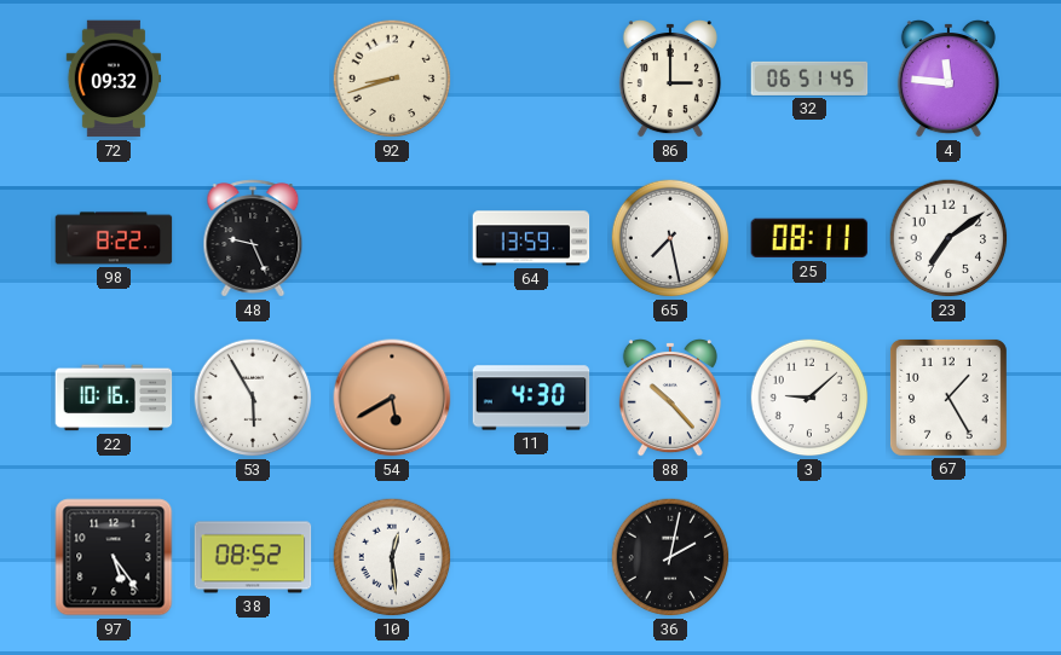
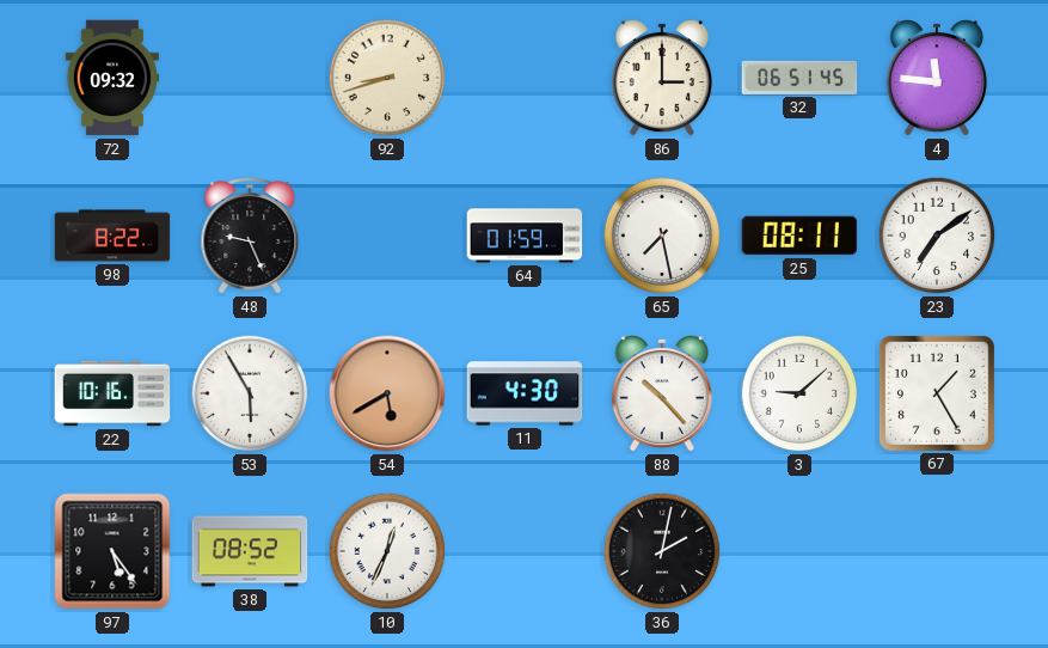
64: 13:59 -> 01:59 (525, 236)
10: 12:29 -> 12:34 (387, 551)
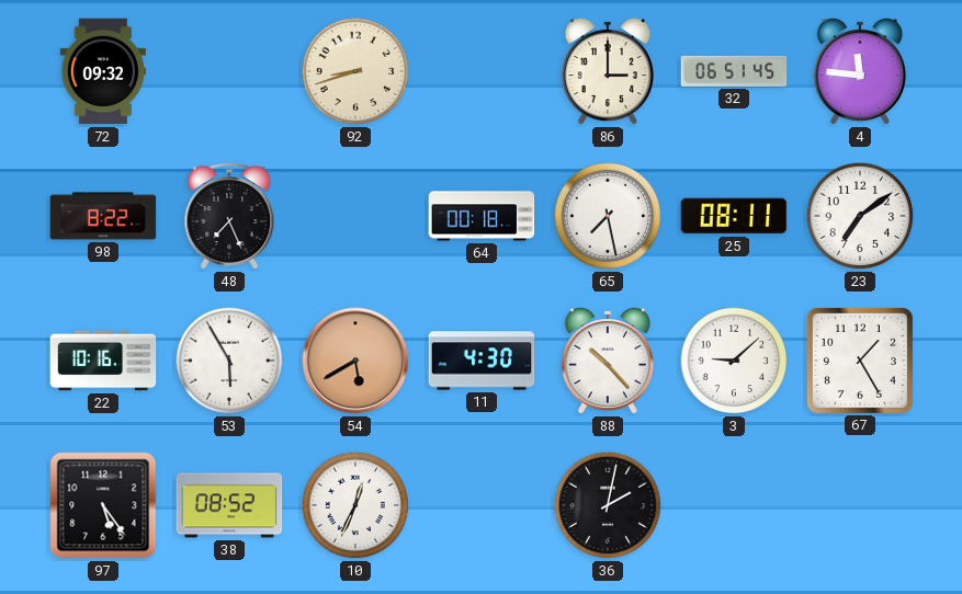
48: 9:26 -> 7:26 (229, 216)
64: 01:59 -> 00:18 (482, 216)
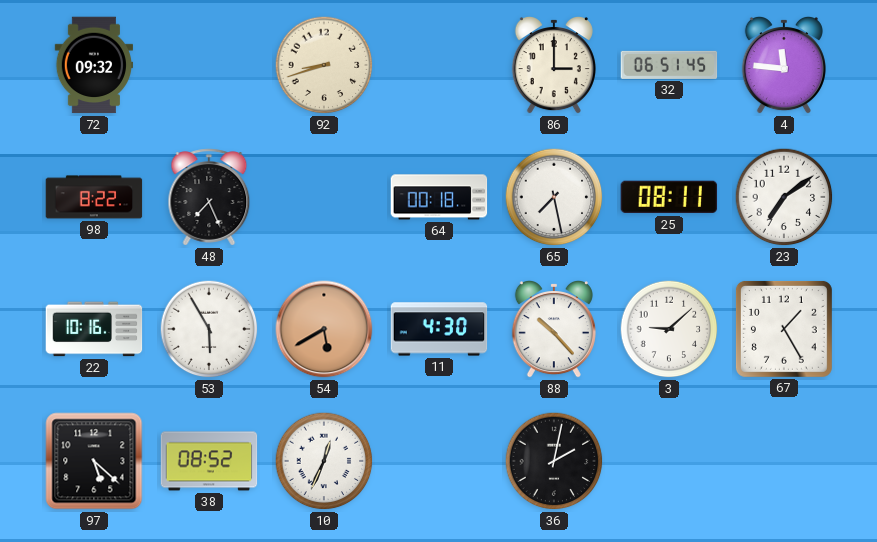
97: 5:24 -> 5:22 (94, 461)
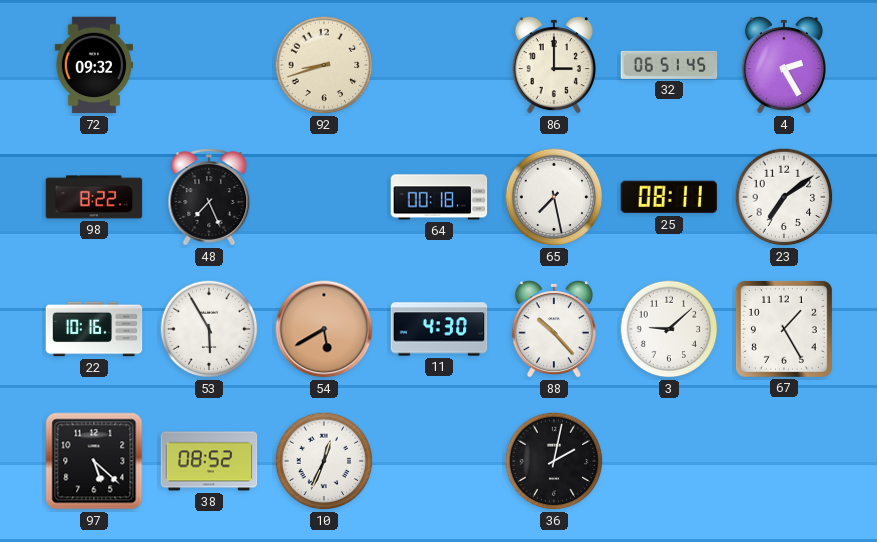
4: 11:46 -> 2:25 (784, 66)
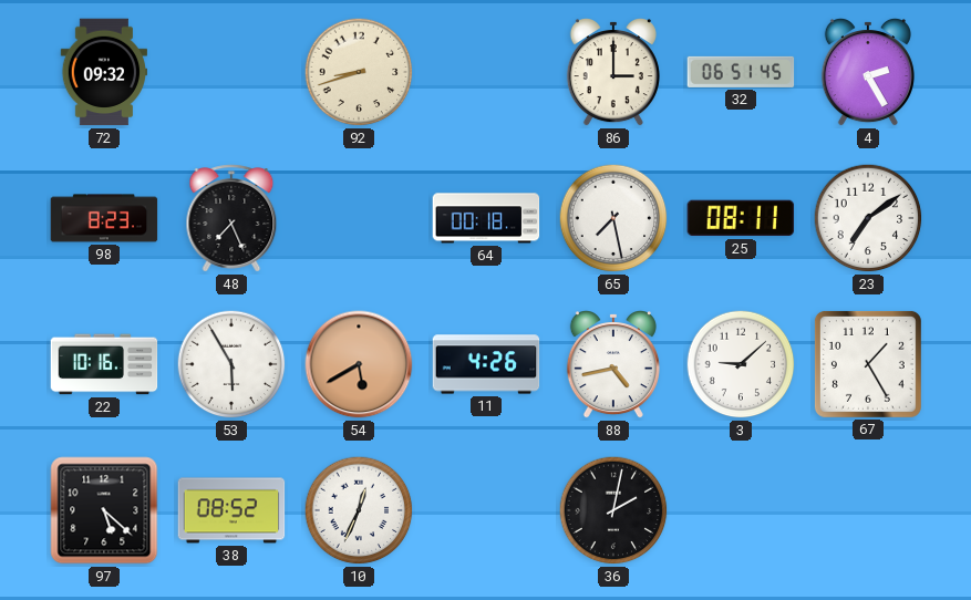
98: 8:22 -> 8:23 (104, 218)
11: 4:30 -> 4:26 (486, 364)
88: 10:23 -> 4:43 (613, 365)
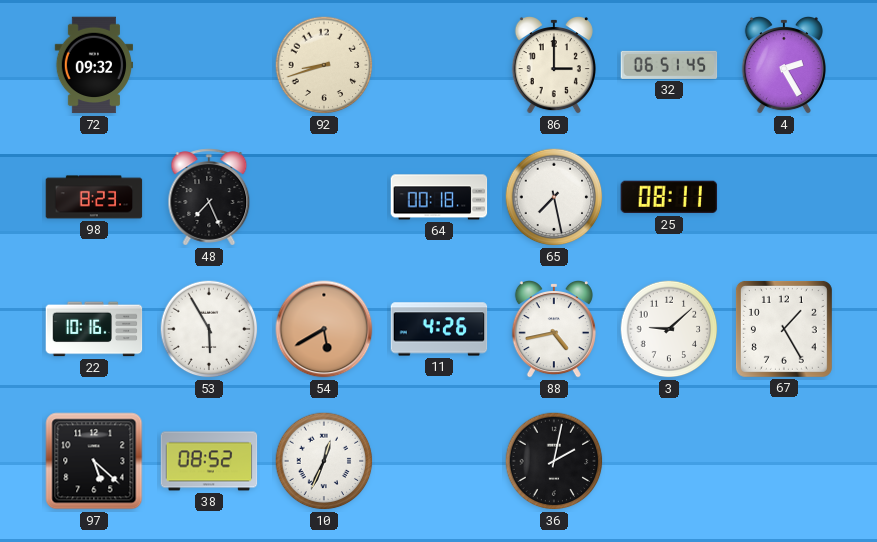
23: 7:09 -> none (868, 218)
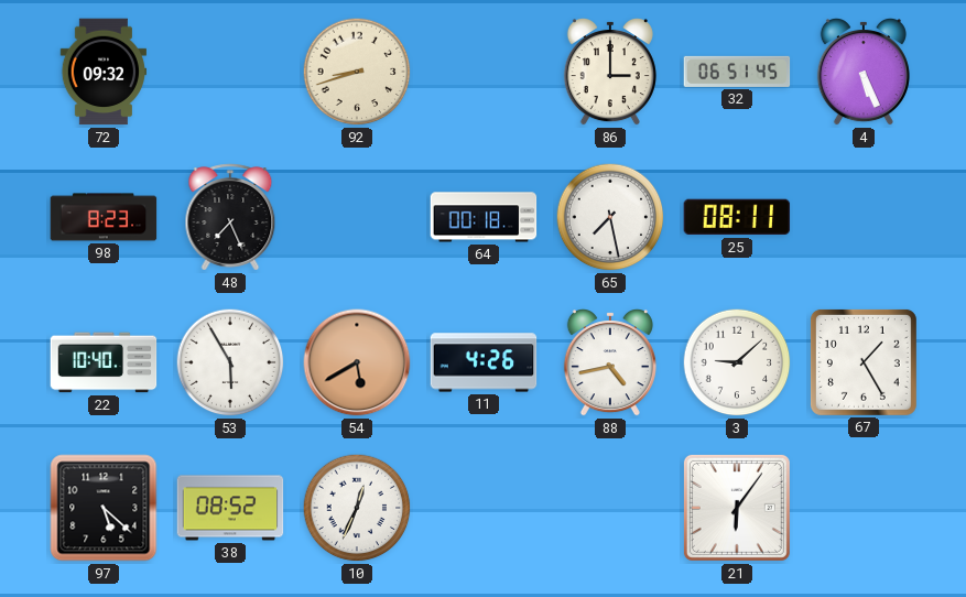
4: 2:25 -> 5:26 (864, 73)
22: 10:16 -> 10:40 (104, 362)
36: 2:02 -> none (554, 461)
21: none -> 6:06 (737, 508)
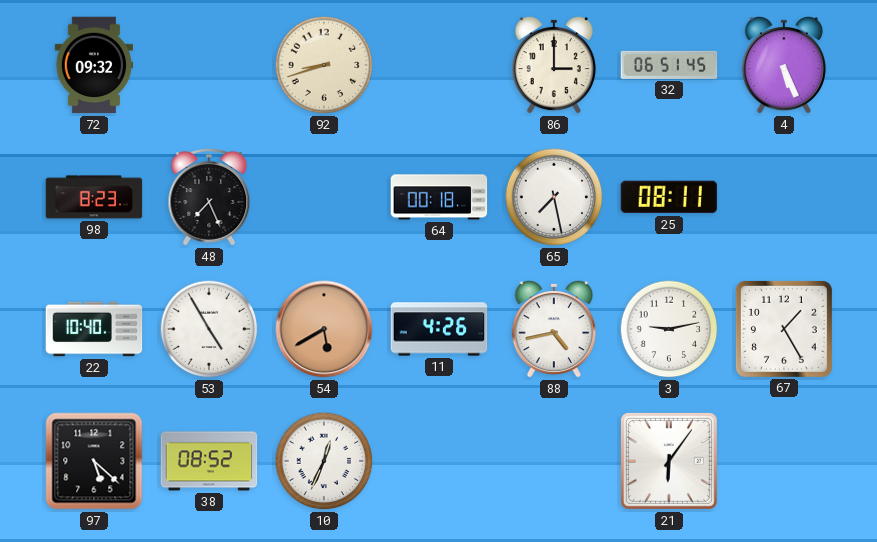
53: 5:55 -> 4:55 (209, 329)
3: 9:08 -> 9:13 (669, 329)
